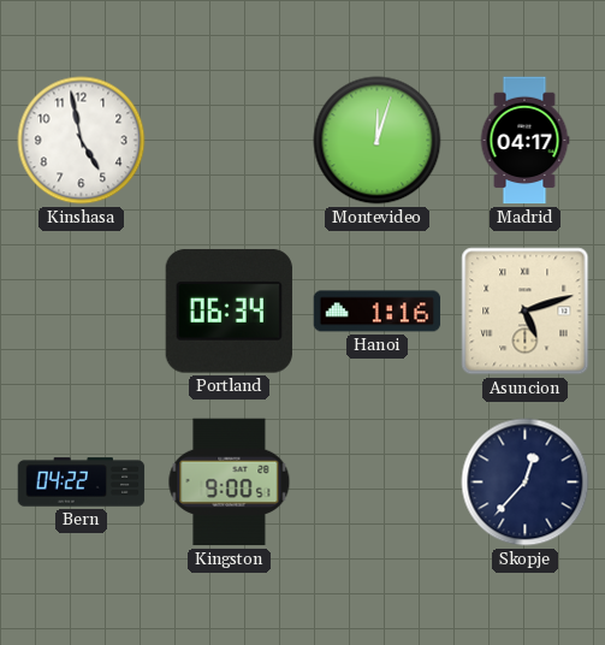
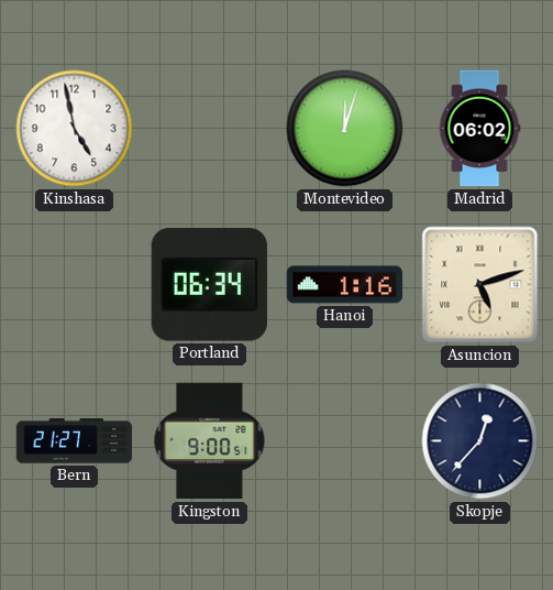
Madrid: 04:17 -> 06:02 (479, 129)
Bern: 04:22 -> 21:27 (75, 441)
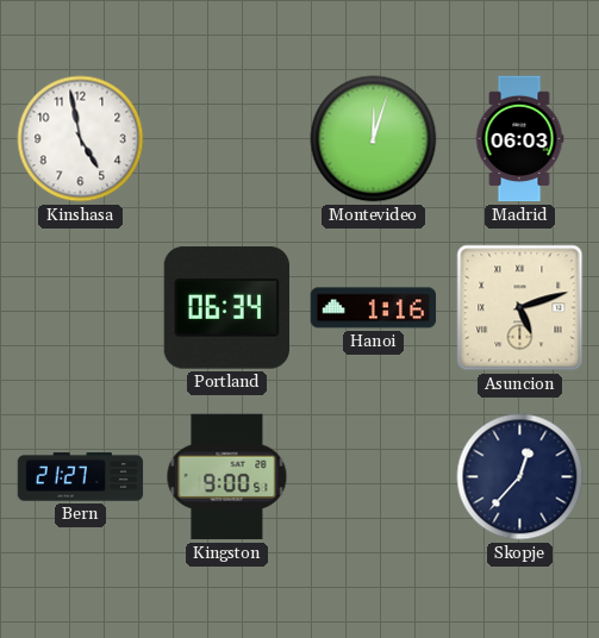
Madrid: 06:02 -> 06:03 (519, 139)
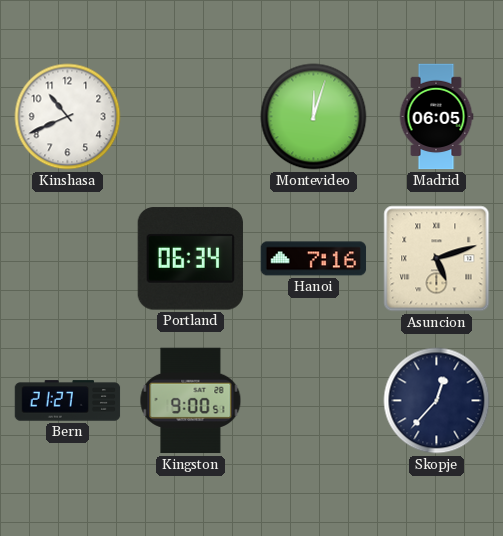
Kinshasa: 4:58 -> 10:41 (68, 117)
Madrid: 06:03 -> 06:05 (436, 117)
Hanoi: 1:16 -> 7:16 (314, 259)
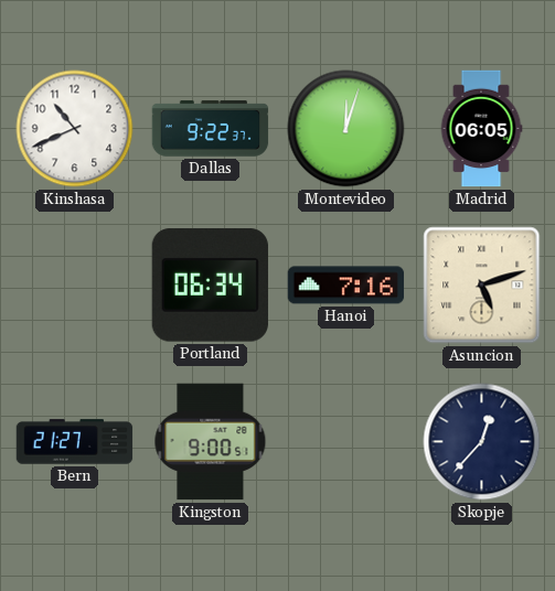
Dallas: none -> 9:22 (211, 129)
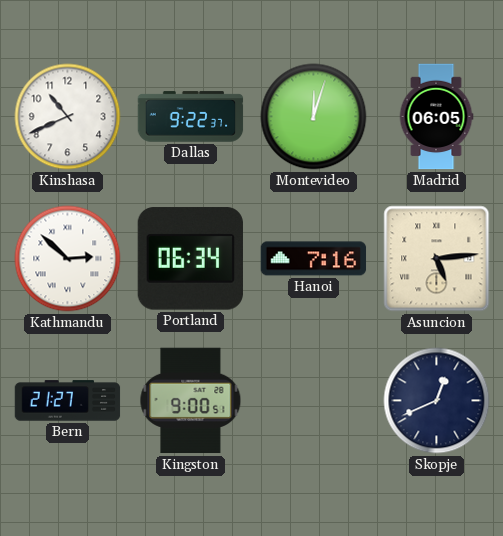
Kathmandu: none -> 2:52 (68, 259)
Asuncion: 5:12 -> 5:14 (437, 259)
Skopje: 12:37 -> 12:41 (437, 401)
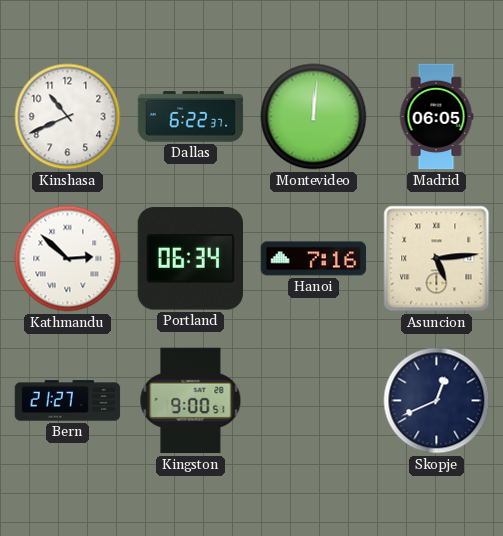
Dallas: 9:22 -> 6:22 (191, 117)
Montevideo: 12:03 -> 12:01 (314, 117)
